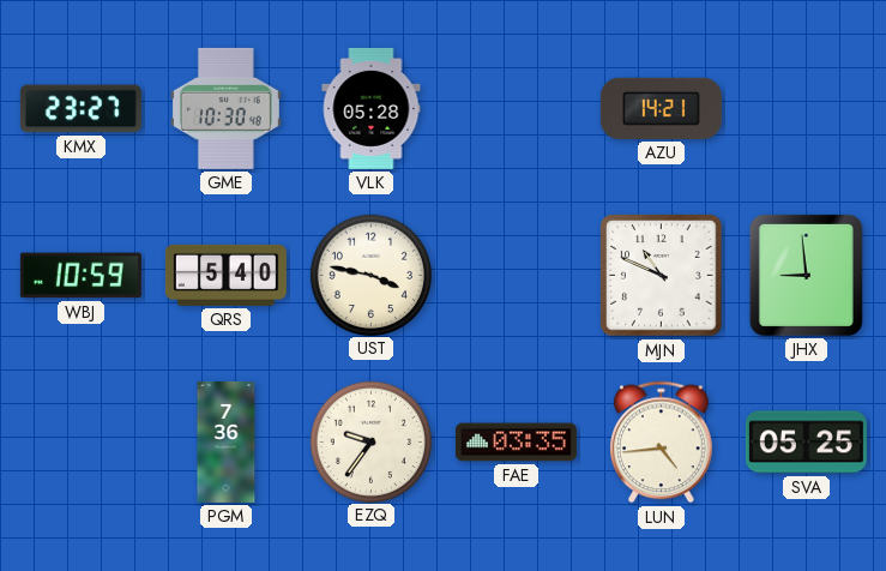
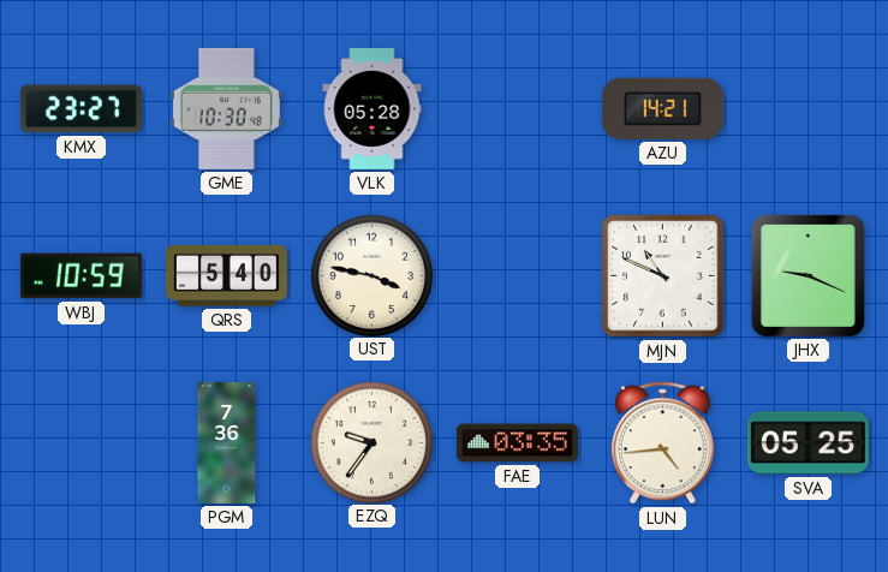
JHX: 8:59 -> 9:19 (807, 275)
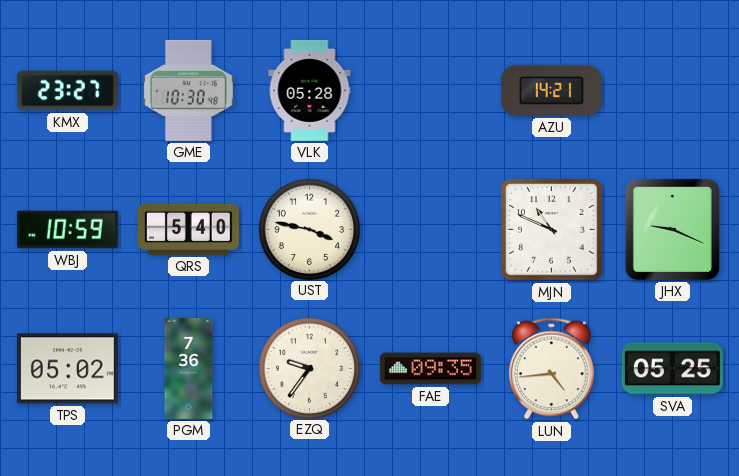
TPS: none -> 05:02 (67, 369)
FAE: 03:35 -> 09:35 (430, 369)
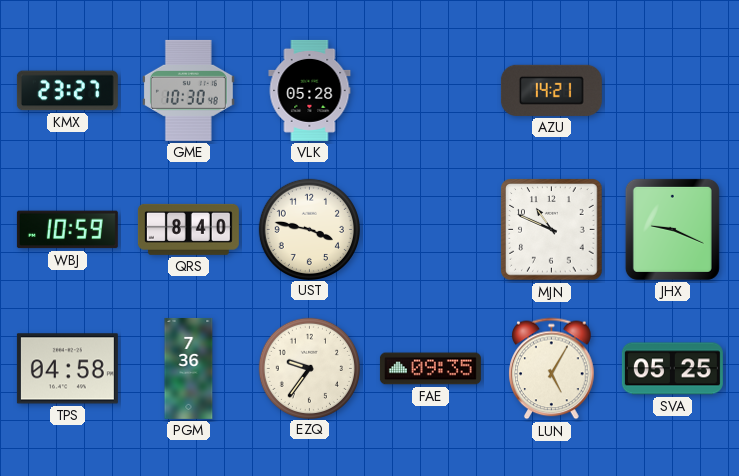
QRS: 5:40 -> 8:40 (188, 229)
TPS: 05:02 -> 04:58 (67, 369)
LUN: 4:44 -> 5:05 (552, 369)
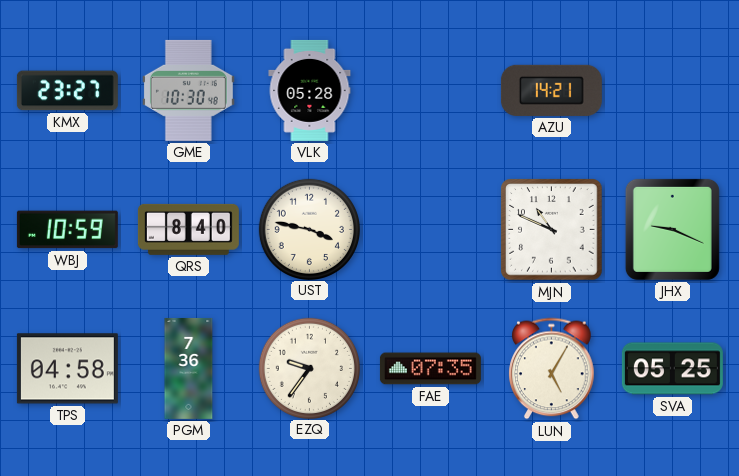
FAE: 09:35 -> 07:35 (430, 369)
